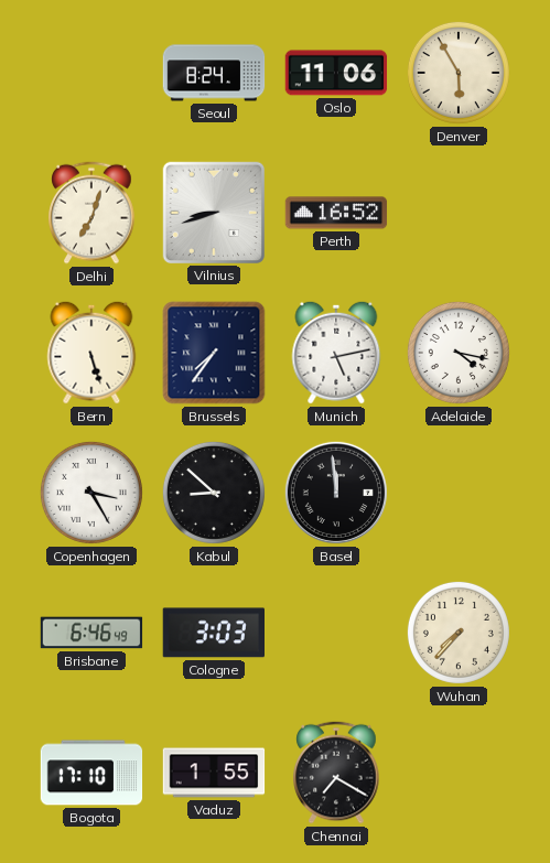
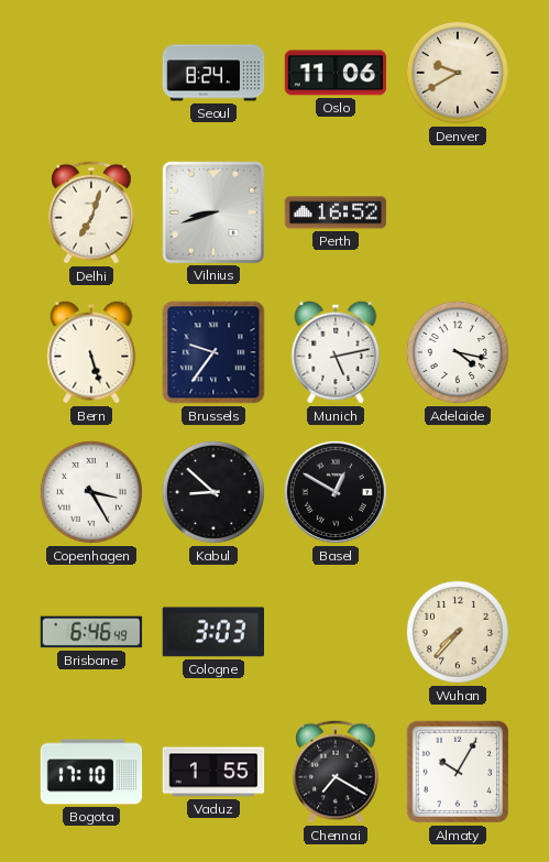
Denver: 5:55 -> 9:40 (458, 73)
Brussels: 7:36 -> 9:36 (213, 352)
Basel: 11:59 -> 12:50 (336, 492)
Almaty: none -> 10:05 (458, 772)
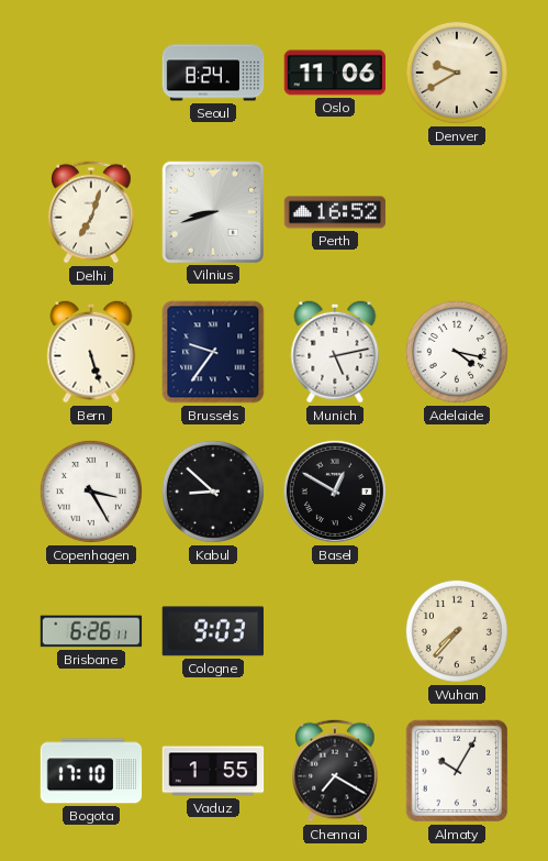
Brisbane: 6:46 -> 6:26 (91, 631)
Cologne: 3:03 -> 9:03 (212, 631)
